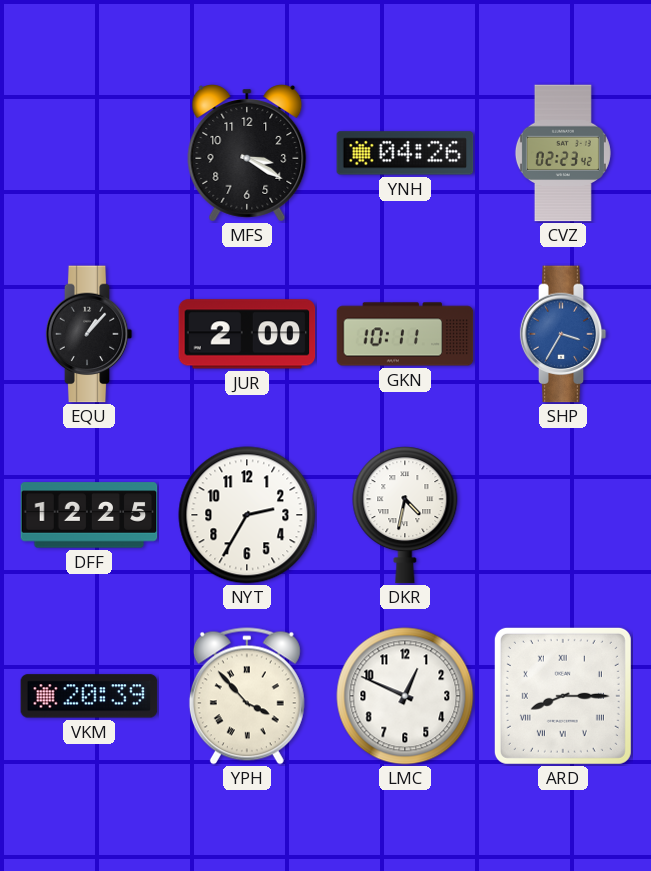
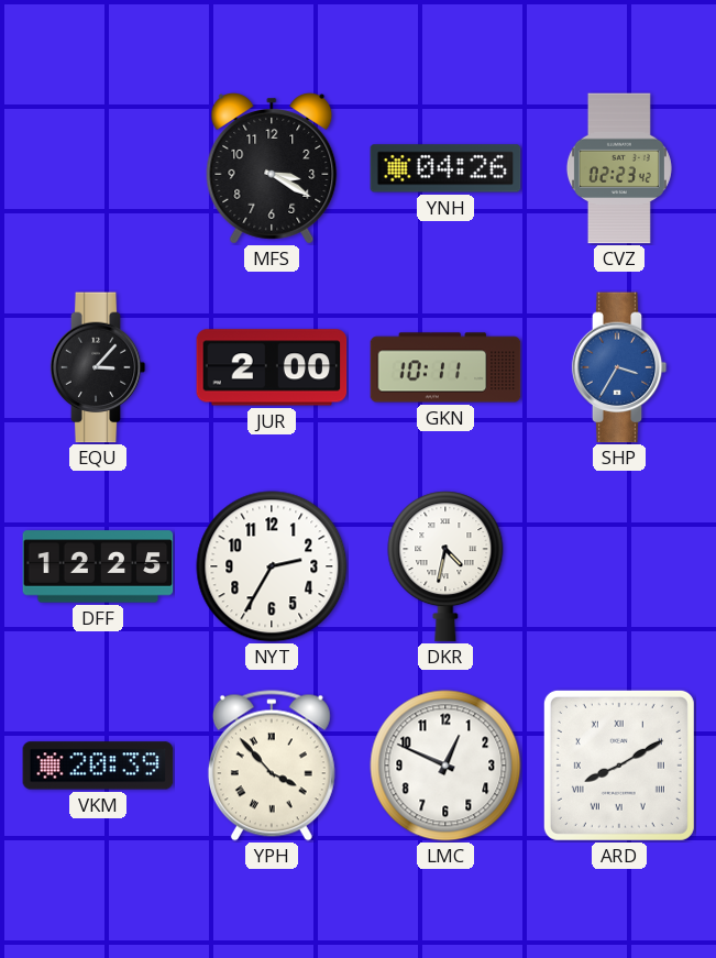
EQU: 1:07 -> 3:07 (98, 367)
ARD: 8:15 -> 8:10 (619, 766)
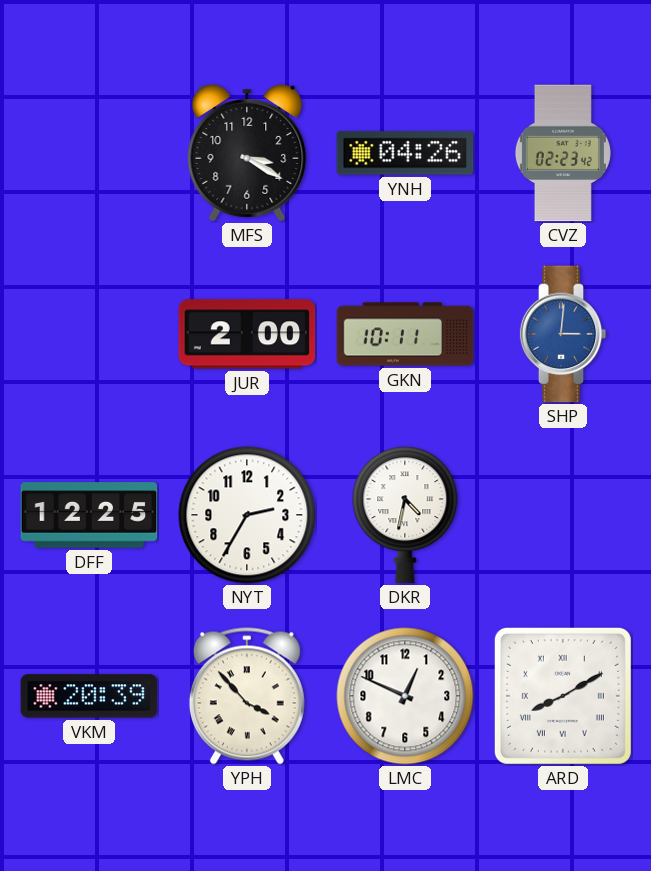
EQU: 3:07 -> none (98, 367)
SHP: 3:35 -> 3:01 (563, 334)
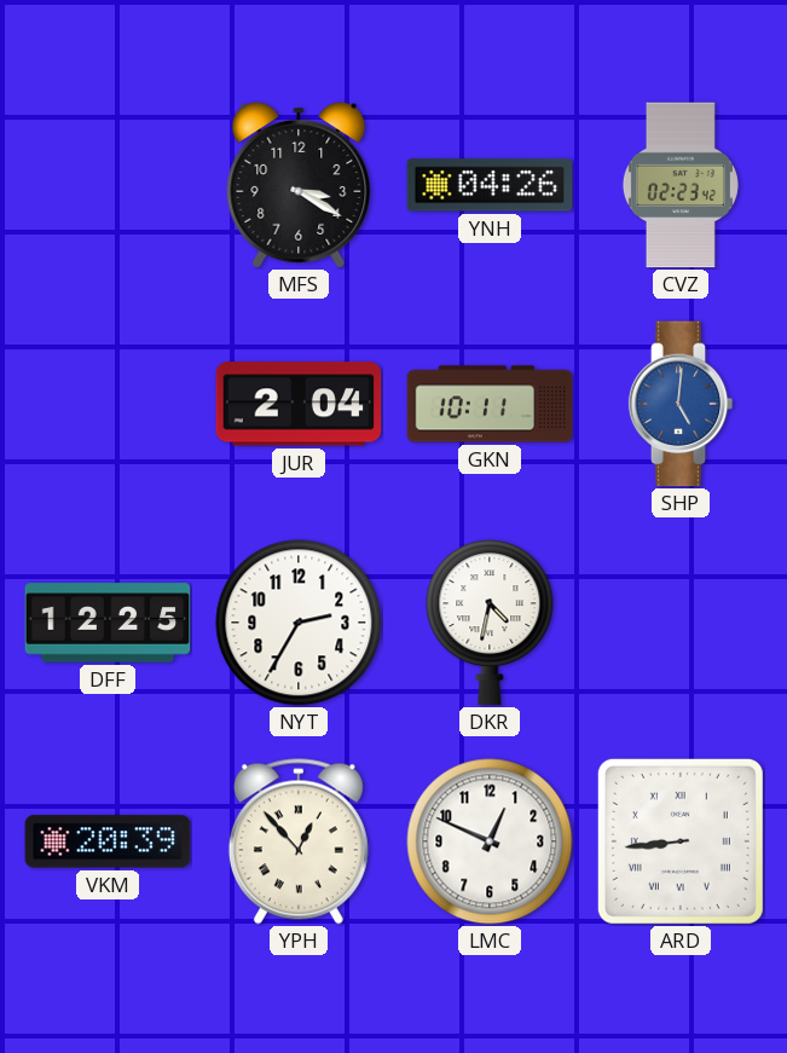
JUR: 2:00 -> 2:04 (299, 404)
SHP: 3:01 -> 5:01 (681, 404)
YPH: 3:53 -> 12:53 (299, 841)
ARD: 8:10 -> 8:44 (681, 841)
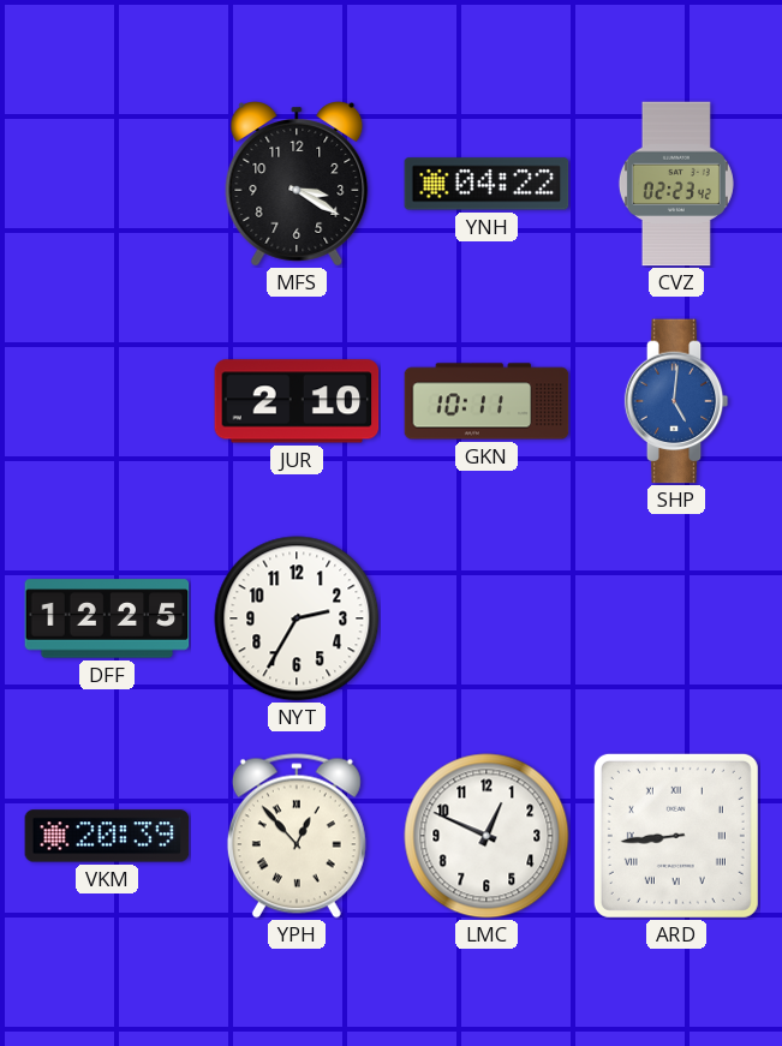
YNH: 04:26 -> 04:22 (486, 184)
JUR: 2:04 -> 2:10 (297, 401)
DKR: 4:32 -> none (490, 623)
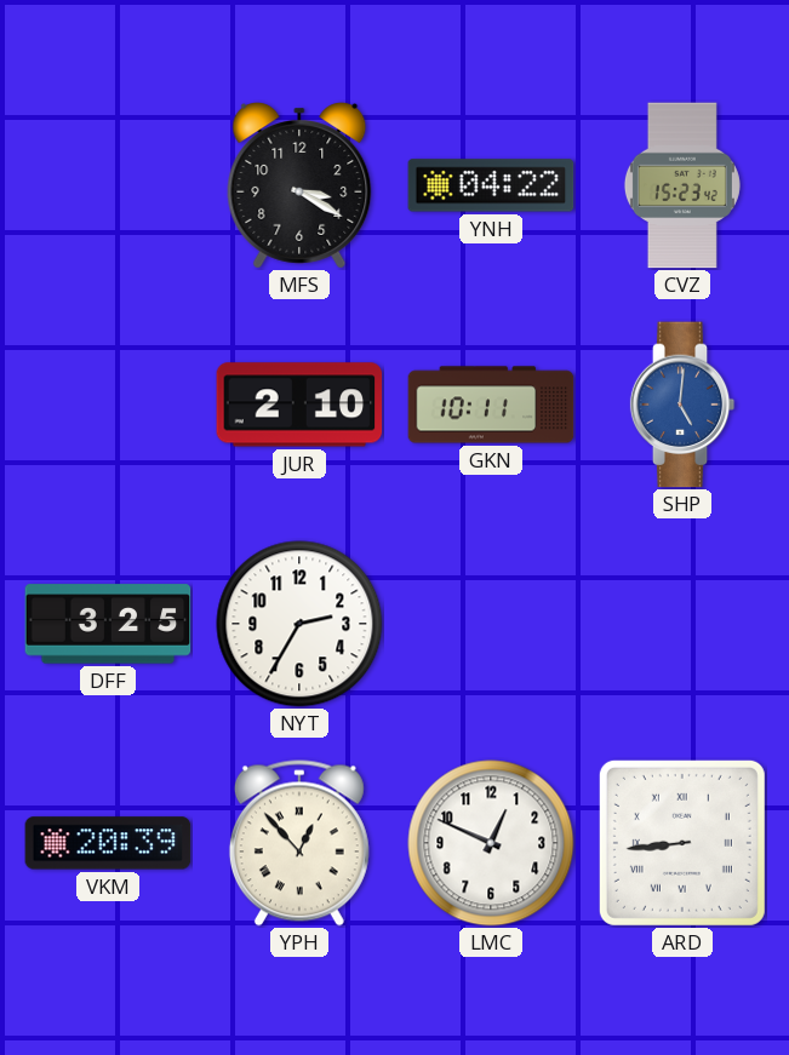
CVZ: 02:23 -> 15:23 (682, 185)
DFF: 12:25 -> 3:25 (108, 624)
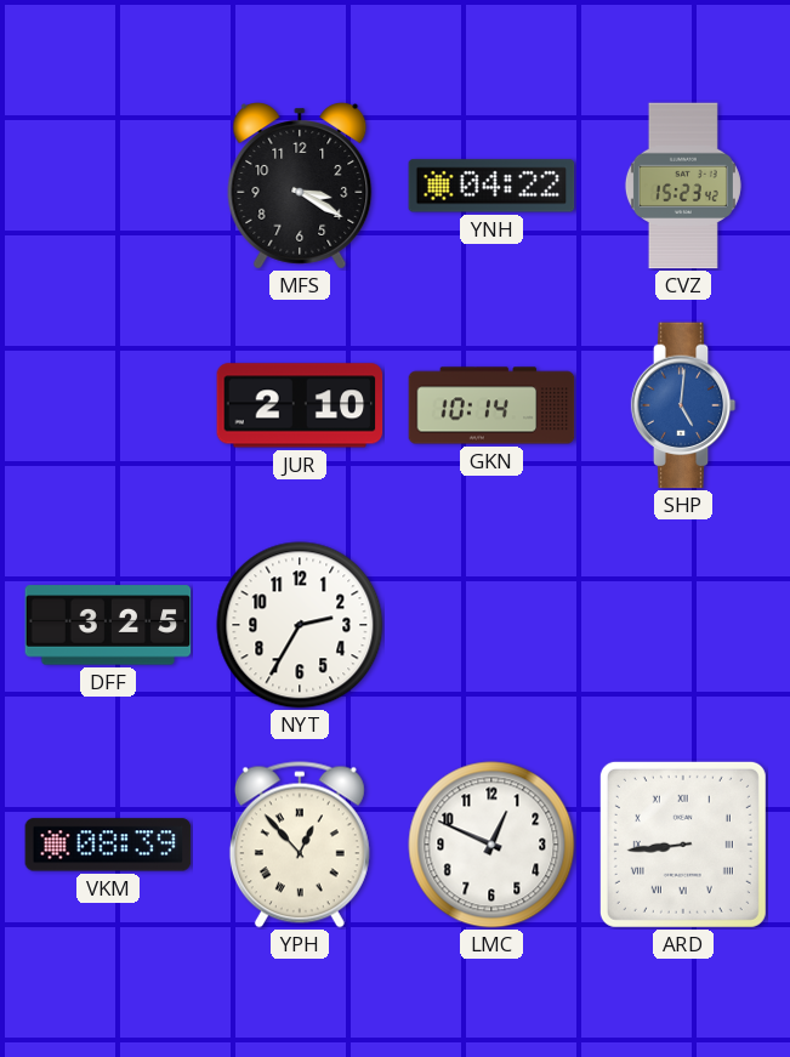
GKN: 10:11 -> 10:14 (491, 405)
VKM: 20:39 -> 08:39 (108, 845)
